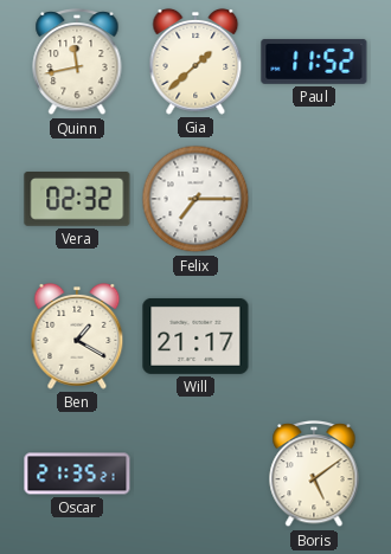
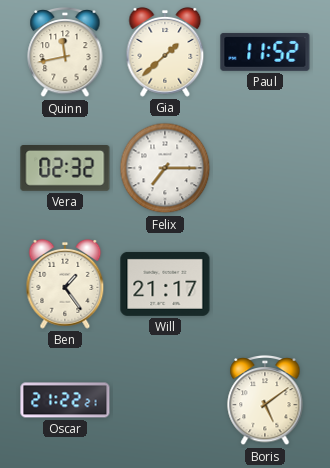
Ben: 1:20 -> 1:24 (65, 284)
Oscar: 21:35 -> 21:22 (65, 400)
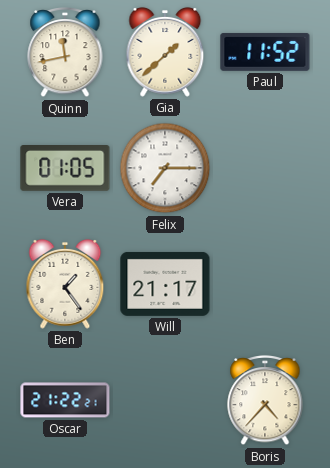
Vera: 02:32 -> 01:05 (65, 169)
Boris: 5:09 -> 4:37 (265, 400)
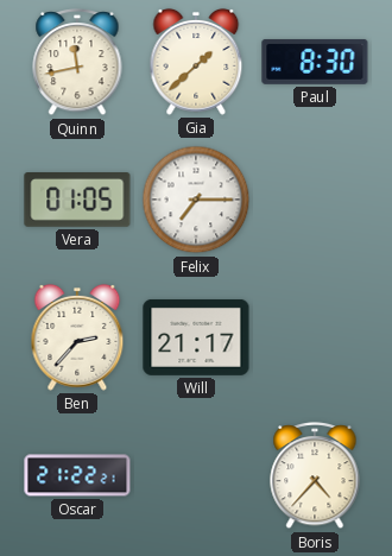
Paul: 11:52 -> 8:30 (315, 62)
Ben: 1:24 -> 2:37 (77, 337)
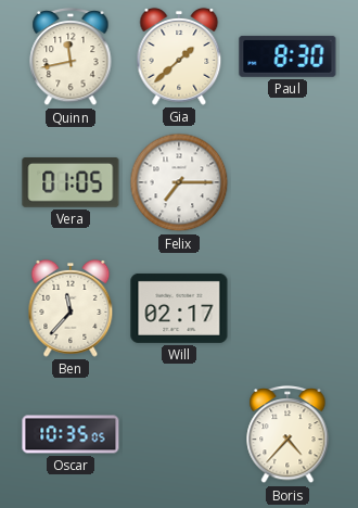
Ben: 2:37 -> 11:37 (71, 308)
Will: 21:17 -> 02:17 (179, 308)
Oscar: 21:22 -> 10:35 (71, 434)
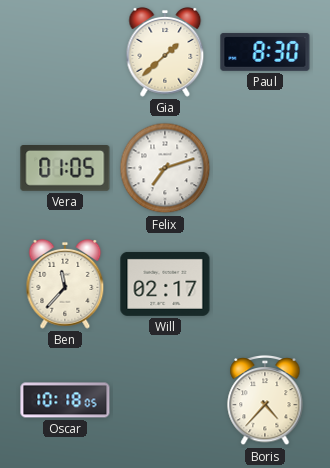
Quinn: 11:43 -> none (71, 56)
Felix: 7:15 -> 7:12 (165, 168)
Oscar: 10:35 -> 10:18 (65, 400)
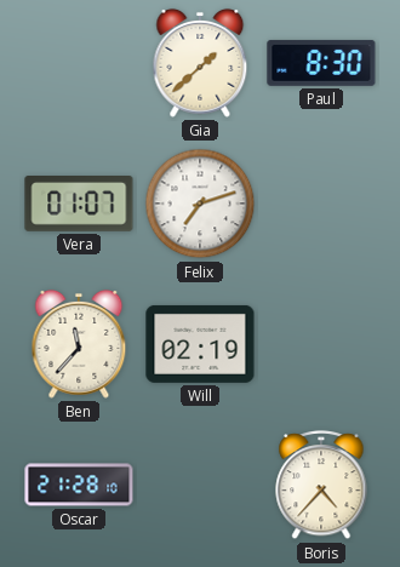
Vera: 01:05 -> 01:07 (79, 205)
Will: 02:17 -> 02:19 (200, 344)
Oscar: 10:18 -> 21:28 (79, 485)
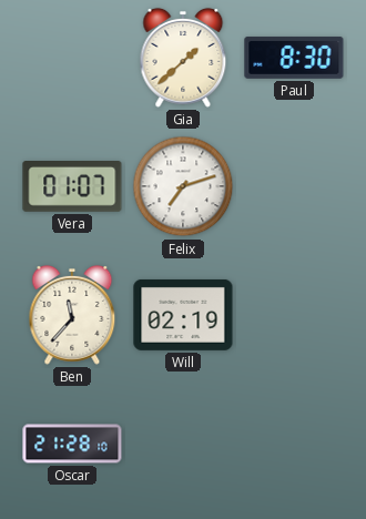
Boris: 4:37 -> none (321, 485)
